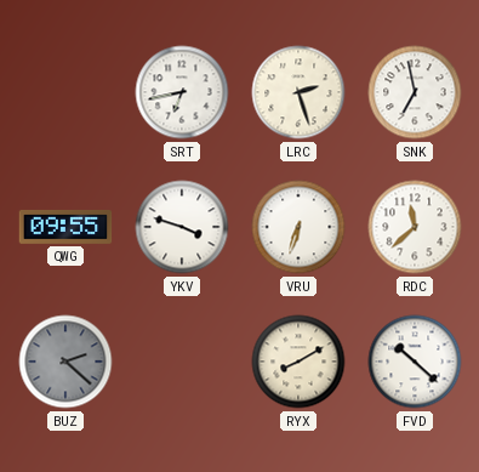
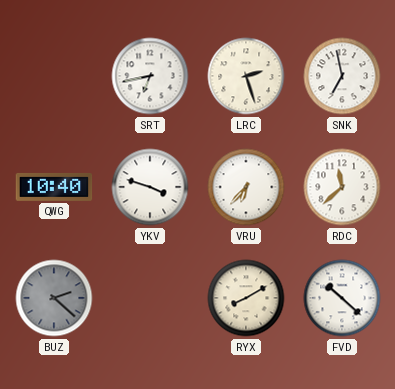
QWG: 09:55 -> 10:40 (54, 187)
VRU: 6:33 -> 6:37 (246, 187)
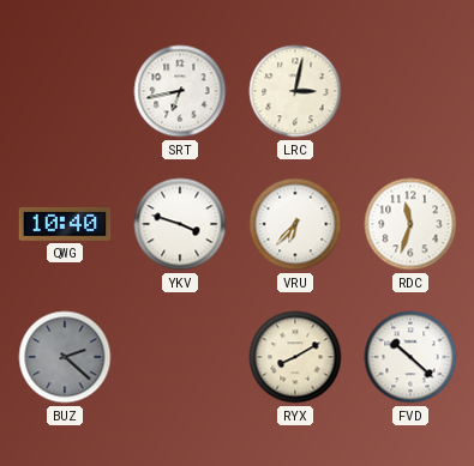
LRC: 2:27 -> 3:02 (295, 91)
SNK: 6:58 -> none (342, 76)
RDC: 11:38 -> 11:33 (410, 224)
